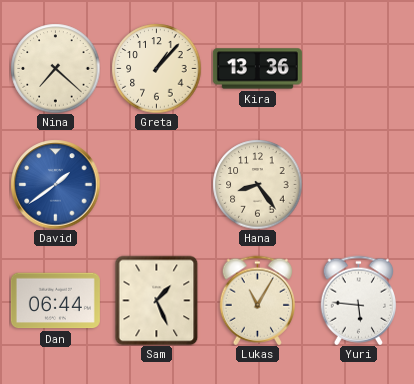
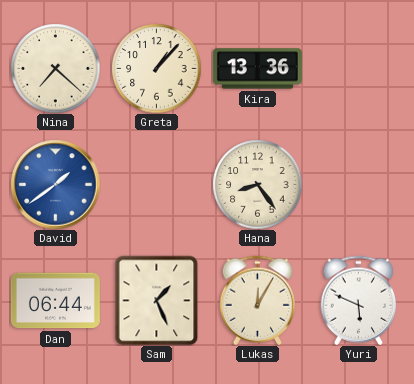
Lukas: 11:05 -> 12:05 (257, 300)
Yuri: 5:46 -> 5:49 (358, 300)
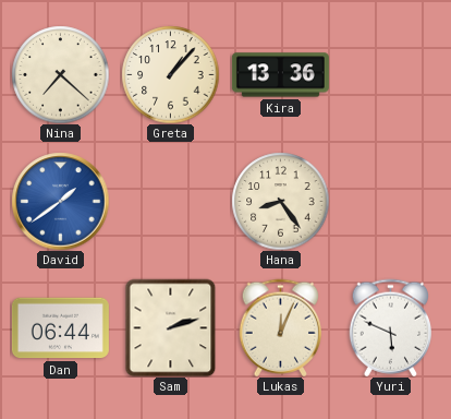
Sam: 1:26 -> 2:12 (171, 327)
Lukas: 12:05 -> 12:04 (280, 327)
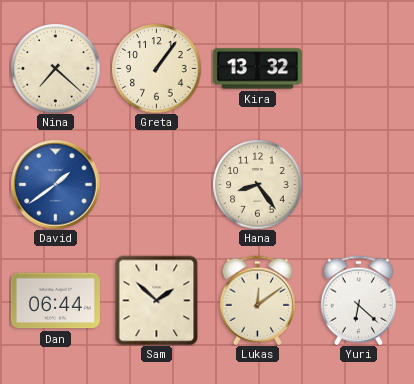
Greta: 1:07 -> 1:06 (156, 68)
Kira: 13:36 -> 13:32 (257, 69)
Sam: 2:12 -> 1:52 (157, 300)
Lukas: 12:04 -> 12:09 (257, 300)
Yuri: 5:49 -> 6:22 (358, 300)
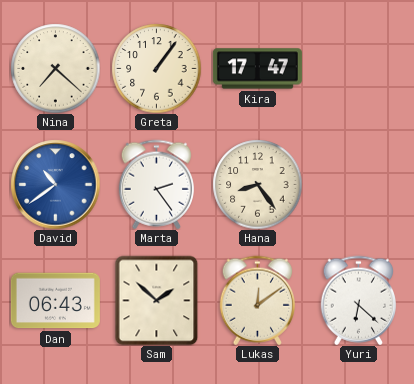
Kira: 13:32 -> 17:47 (257, 69)
David: 1:39 -> 10:39 (55, 184)
Marta: none -> 2:24 (156, 184)
Dan: 06:44 -> 06:43 (55, 301)
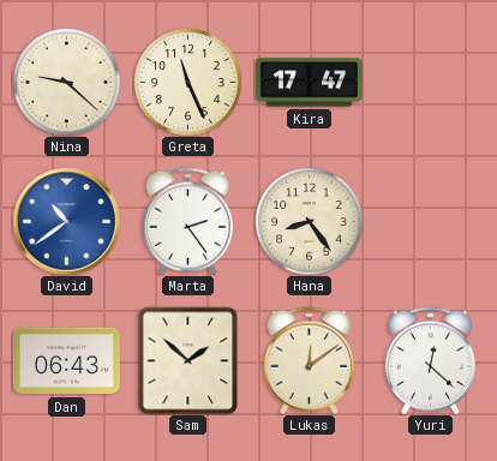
Nina: 7:22 -> 9:22 (66, 82)
Greta: 1:06 -> 11:26 (187, 82)
Yuri: 6:22 -> 12:22 (430, 360)
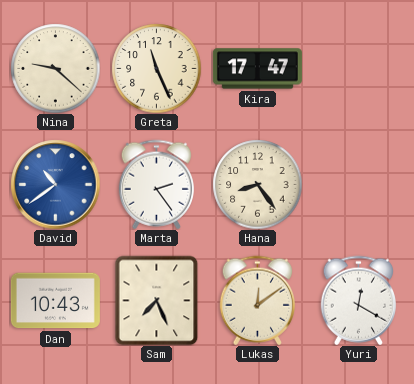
Dan: 06:43 -> 10:43 (55, 301)
Sam: 1:52 -> 7:26 (157, 300)
Yuri: 12:22 -> 12:20 (358, 300)
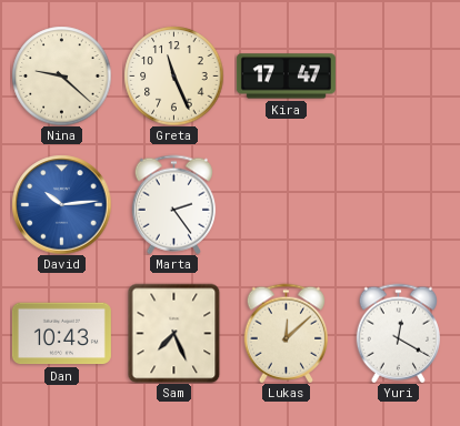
David: 10:39 -> 10:14 (61, 204)
Hana: 8:24 -> none (257, 184)
Lukas: 12:09 -> 12:08 (286, 333)
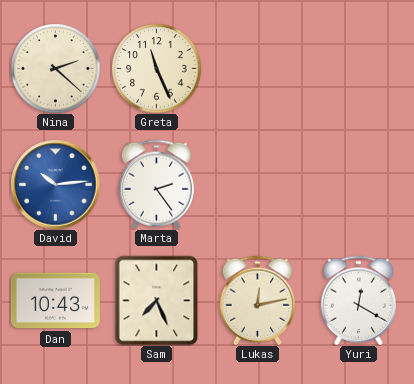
Nina: 9:22 -> 2:22 (55, 68)
Kira: 17:47 -> none (286, 77)
Lukas: 12:08 -> 12:13 (257, 300)
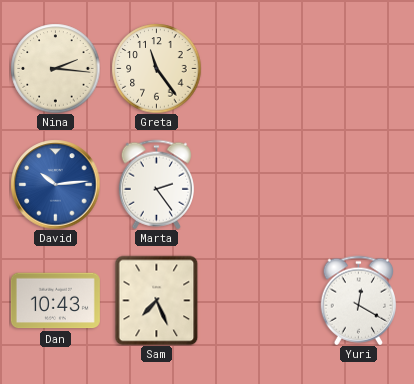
Nina: 2:22 -> 2:16 (55, 68)
Greta: 11:26 -> 11:24 (156, 68)
Lukas: 12:13 -> none (257, 300)
